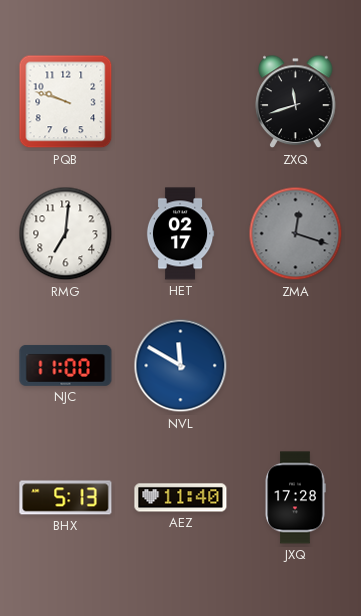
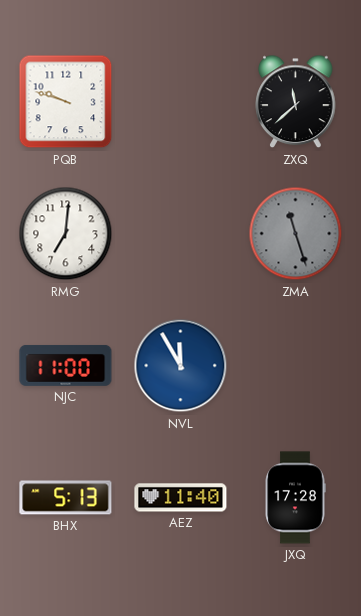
ZXQ: 11:42 -> 11:38 (296, 102)
HET: 02:17 -> none (180, 234)
ZMA: 12:18 -> 11:27 (296, 234)
NVL: 11:50 -> 11:55 (181, 366)
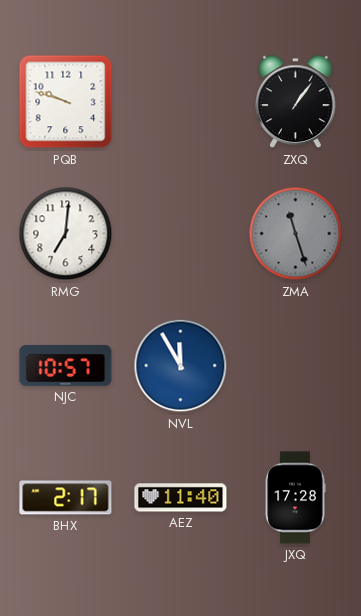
ZXQ: 11:38 -> 1:06 (296, 102)
NJC: 11:00 -> 10:57 (66, 365)
BHX: 5:13 -> 2:17 (66, 498)
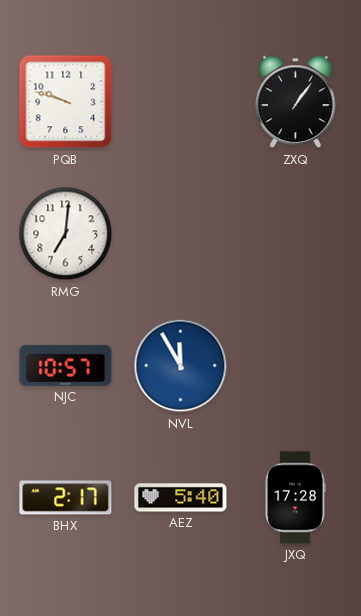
ZMA: 11:27 -> none (296, 234)
AEZ: 11:40 -> 5:40 (181, 498)
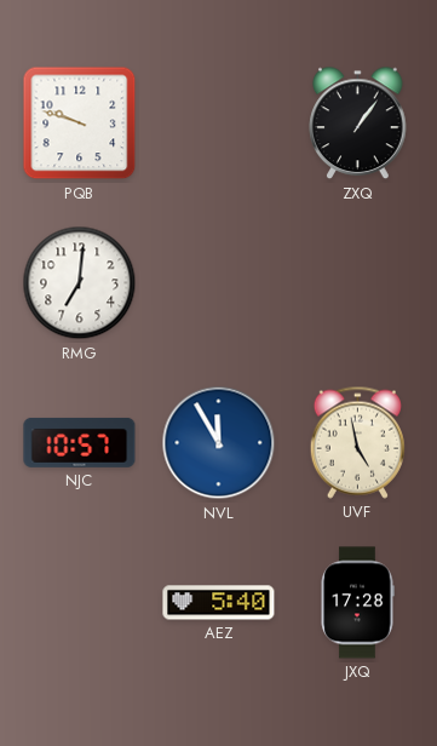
UVF: none -> 4:58 (357, 442)
BHX: 2:17 -> none (66, 498)
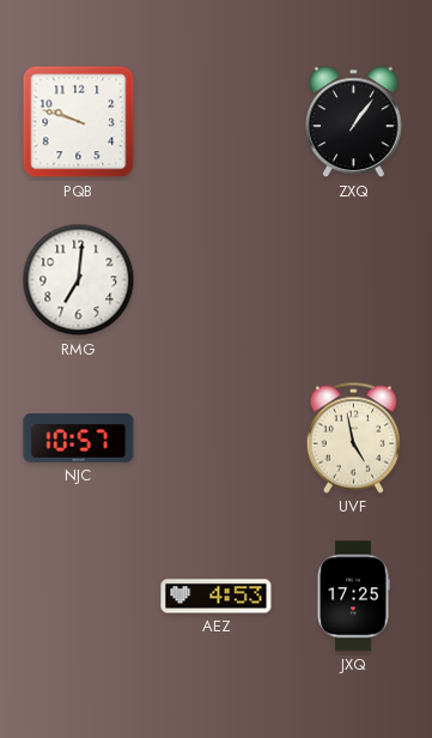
NVL: 11:55 -> none (219, 443)
AEZ: 5:40 -> 4:53 (217, 597)
JXQ: 17:28 -> 17:25 (353, 597)
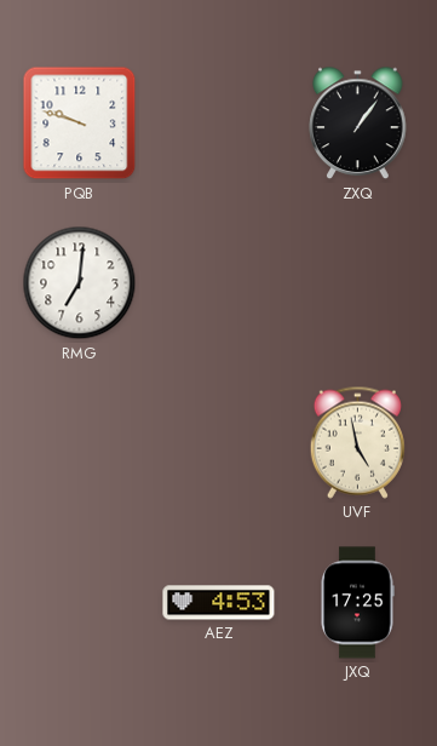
NJC: 10:57 -> none (79, 437)
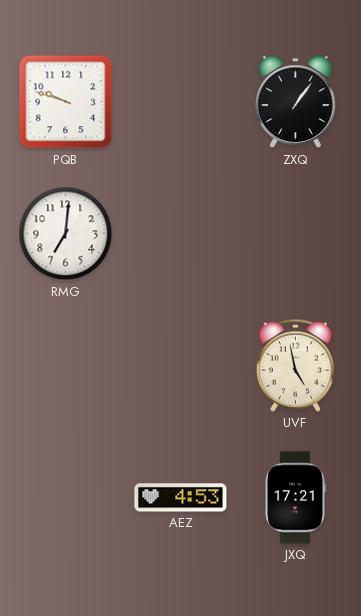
JXQ: 17:25 -> 17:21 (295, 498)
